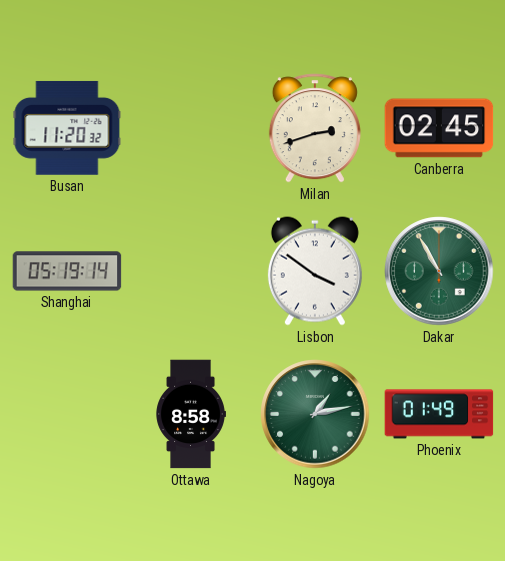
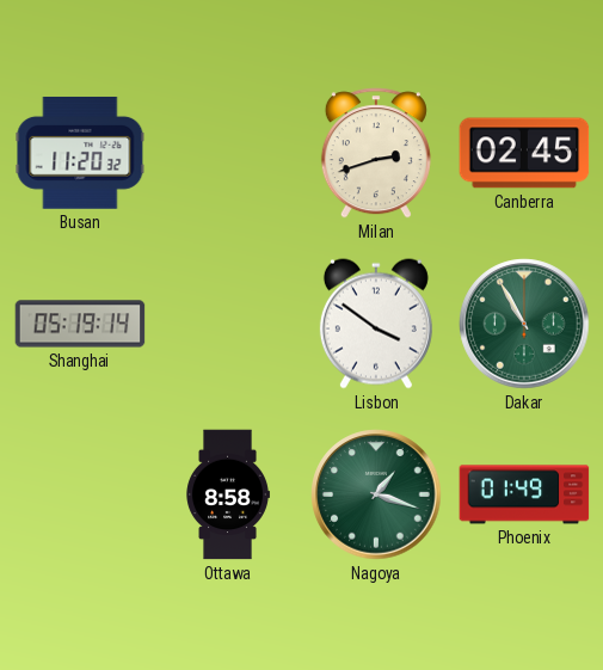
Nagoya: 1:13 -> 1:18 (376, 494)
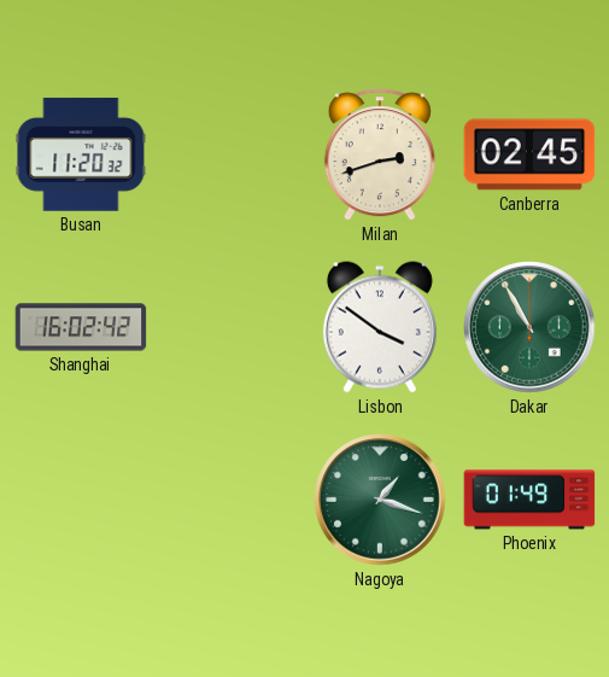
Shanghai: 05:19 -> 16:02 (81, 327)
Ottawa: 8:58 -> none (228, 494)
